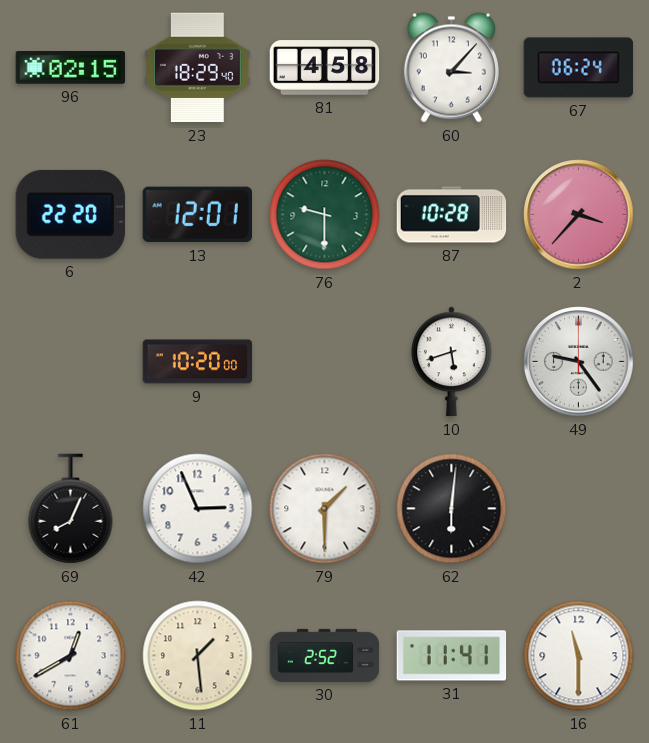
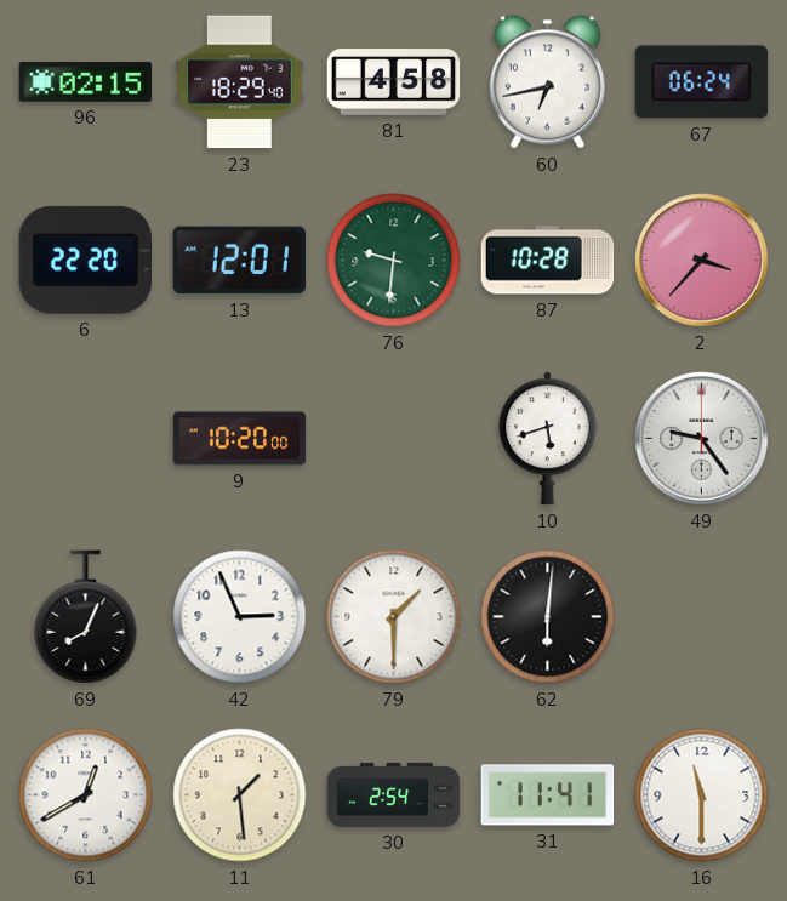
60: 3:07 -> 6:43 (547, 82)
76: 9:30 -> 9:31 (394, 261)
30: 2:52 -> 2:54 (394, 794)
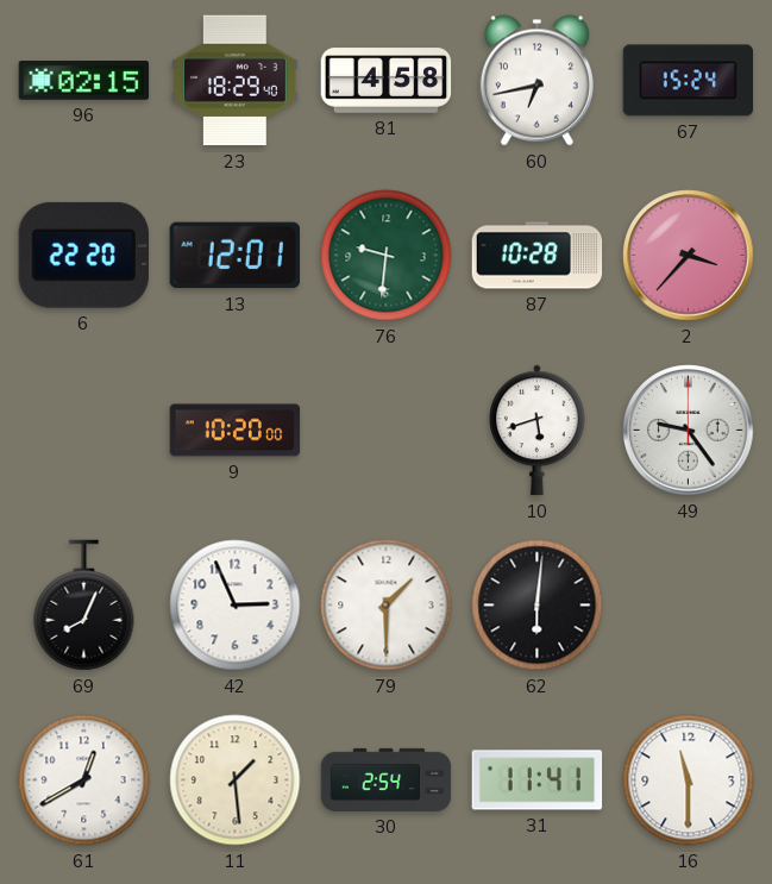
67: 06:24 -> 15:24 (689, 81)
